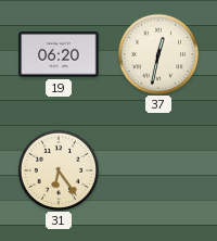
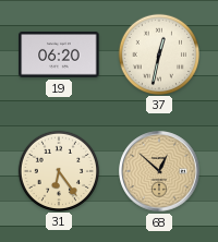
68: none -> 12:52 (160, 172)
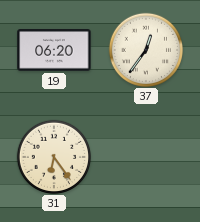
37: 12:32 -> 12:36 (145, 49)
68: 12:52 -> none (160, 172)
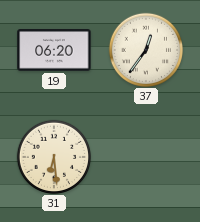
31: 6:24 -> 6:29 (53, 156)
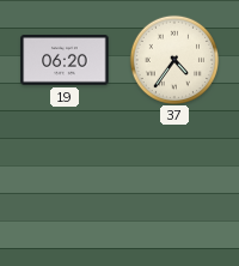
37: 12:36 -> 4:36 (173, 59)
31: 6:29 -> none (53, 156)
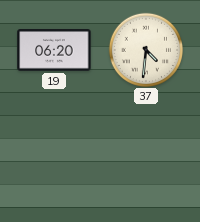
37: 4:36 -> 4:31 (145, 49)
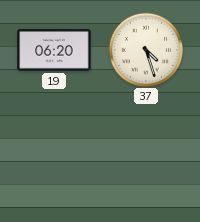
37: 4:31 -> 4:27 (145, 49)
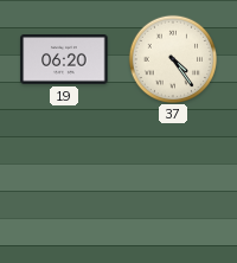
37: 4:27 -> 4:24 (172, 58)
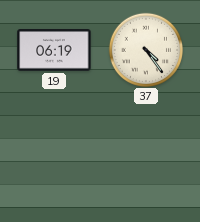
19: 06:20 -> 06:19 (54, 50)
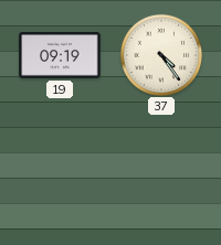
19: 06:19 -> 09:19 (60, 55)
